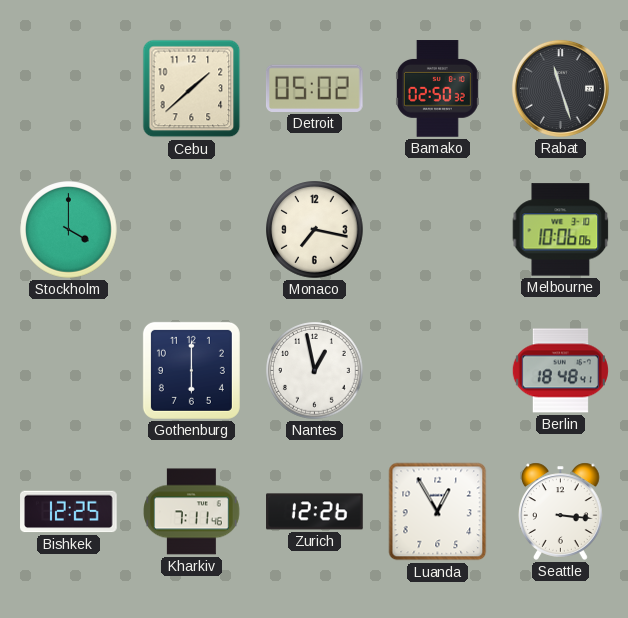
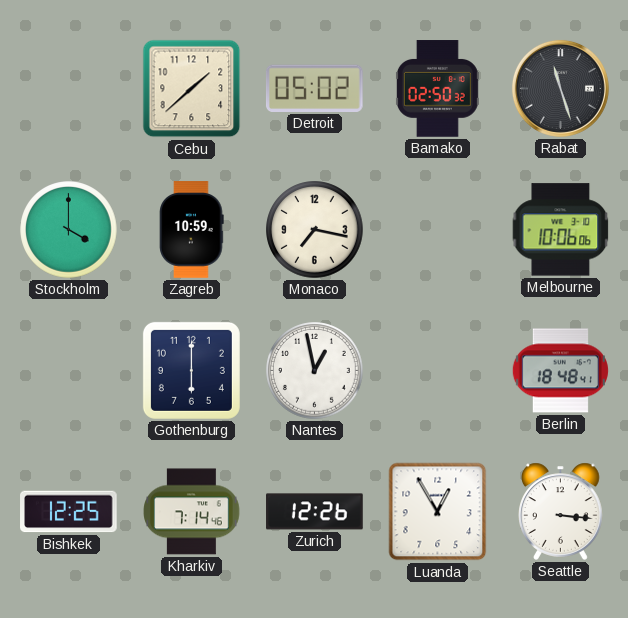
Zagreb: none -> 10:59 (192, 230)
Kharkiv: 7:11 -> 7:14 (192, 512)
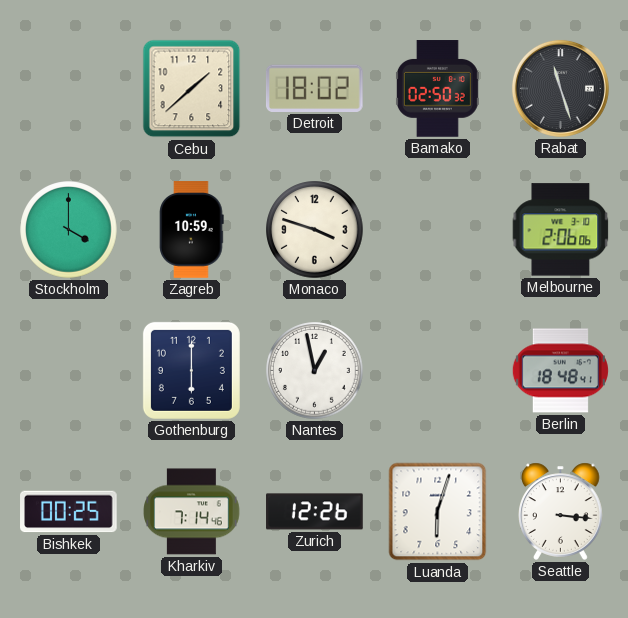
Detroit: 05:02 -> 18:02 (314, 88)
Monaco: 7:17 -> 3:48 (315, 230)
Melbourne: 10:06 -> 2:06 (561, 230)
Bishkek: 12:25 -> 00:25 (69, 512)
Luanda: 12:55 -> 6:03 (438, 512)
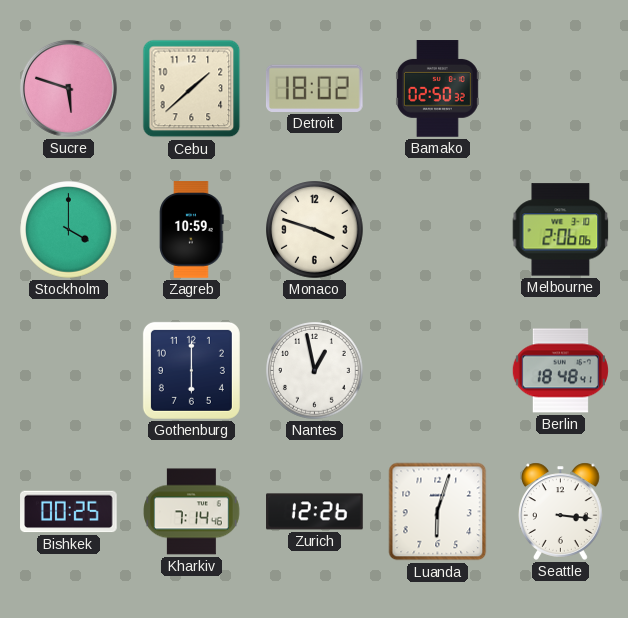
Sucre: none -> 5:48 (68, 88)
Rabat: 11:27 -> none (560, 88)
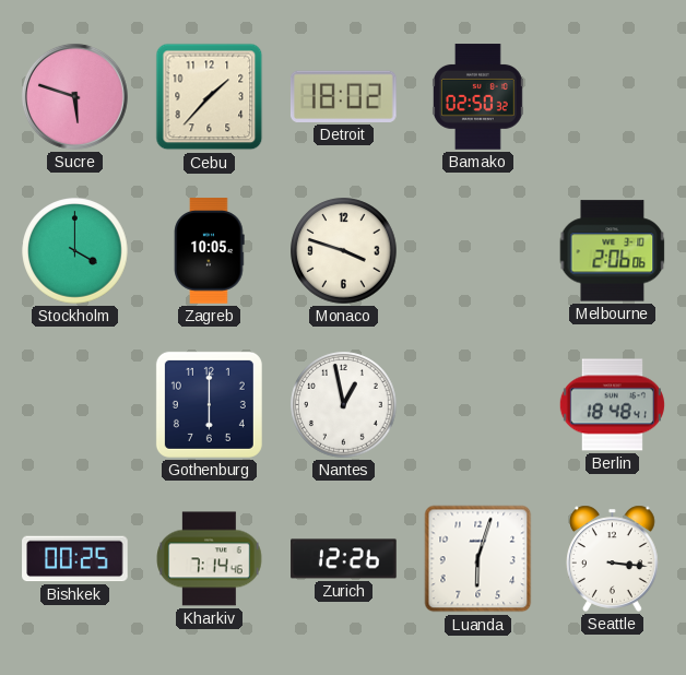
Cebu: 1:38 -> 1:37 (210, 97)
Zagreb: 10:59 -> 10:05 (210, 251)
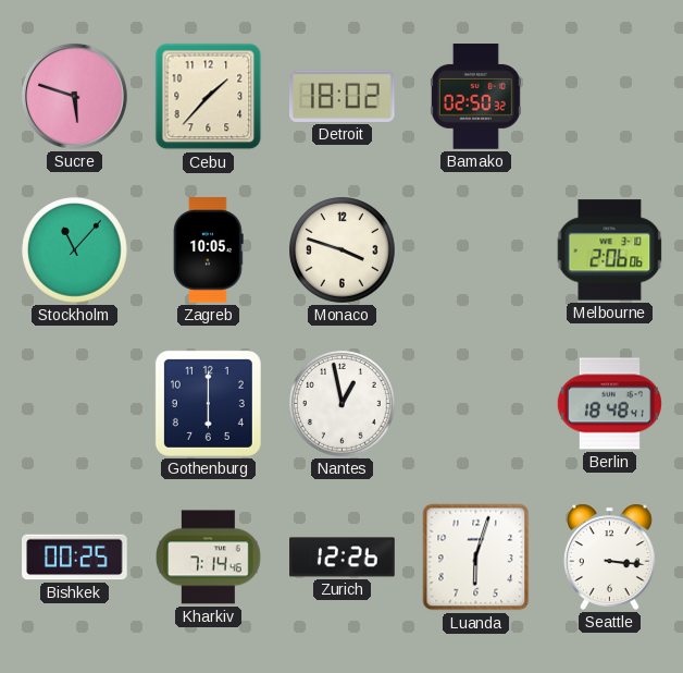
Stockholm: 4:00 -> 11:07 (75, 250)
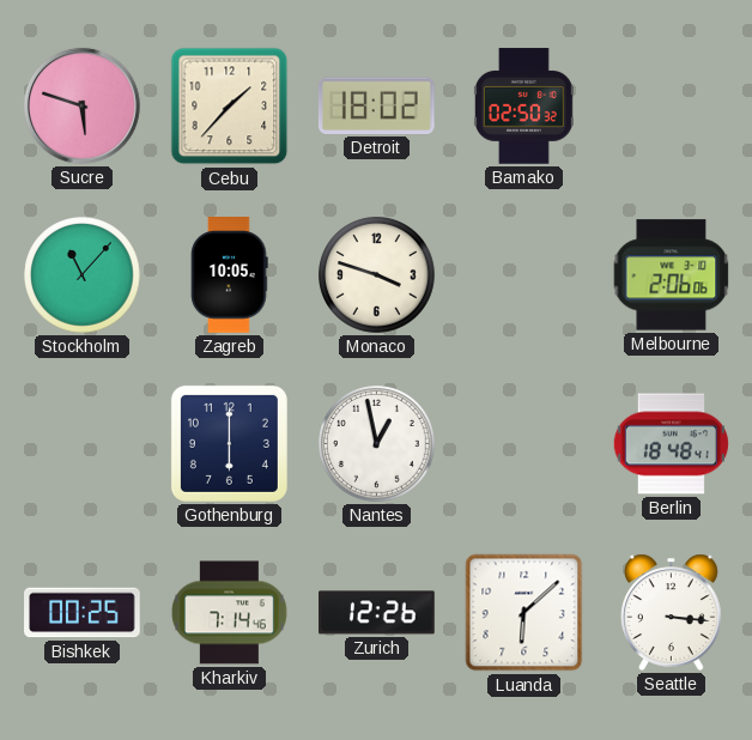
Luanda: 6:03 -> 6:08 (524, 613)
